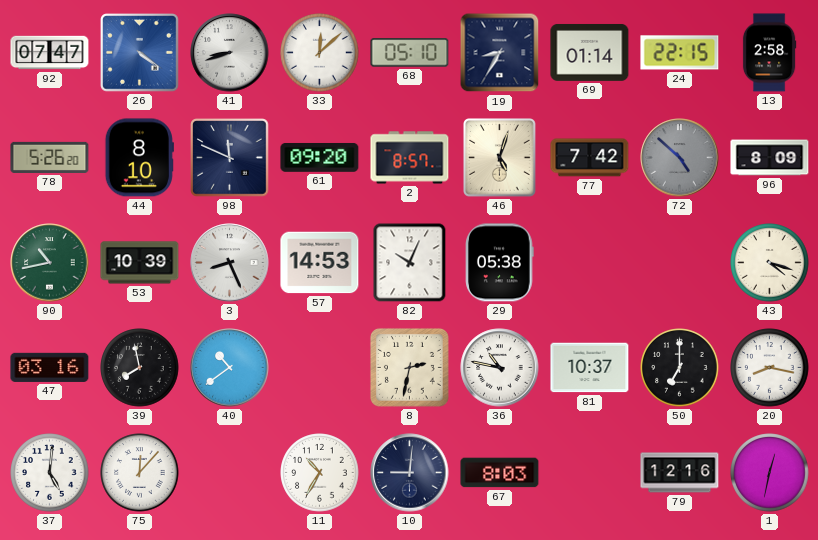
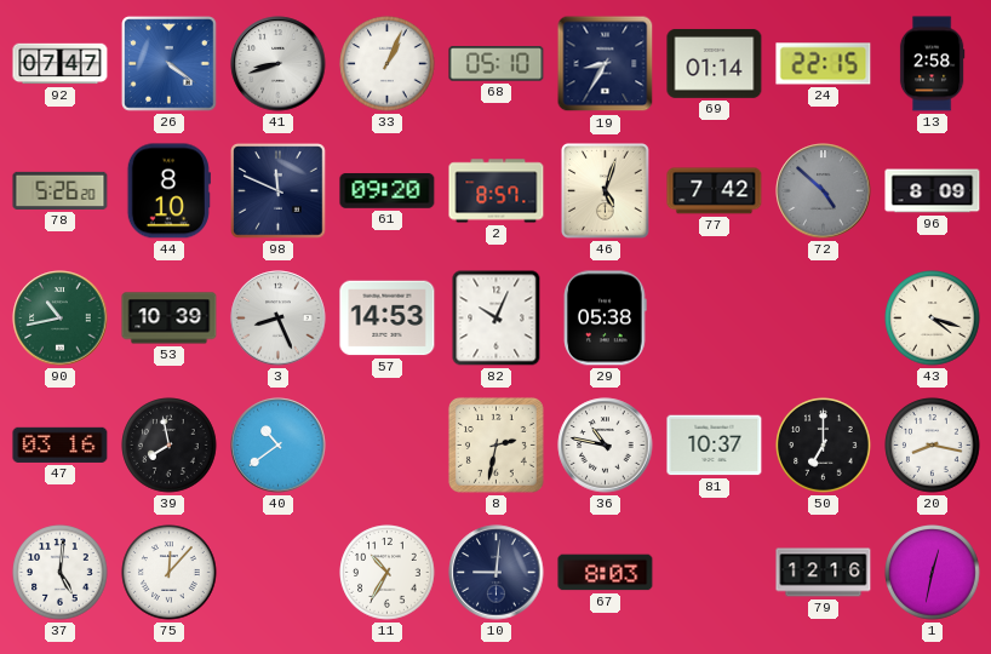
33: 12:08 -> 1:04 (388, 64)
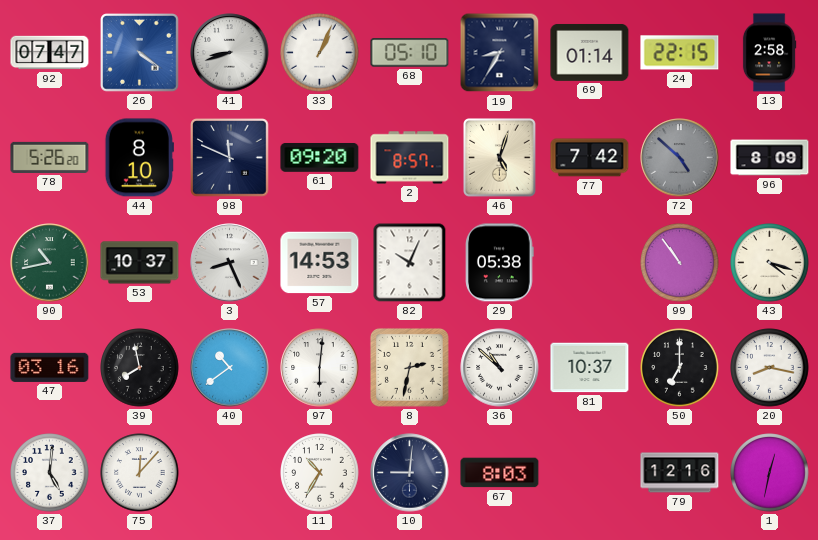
53: 10:39 -> 10:37 (140, 263)
99: none -> 10:54 (680, 263)
97: none -> 6:01 (320, 368)
36: 10:47 -> 10:52 (500, 368)
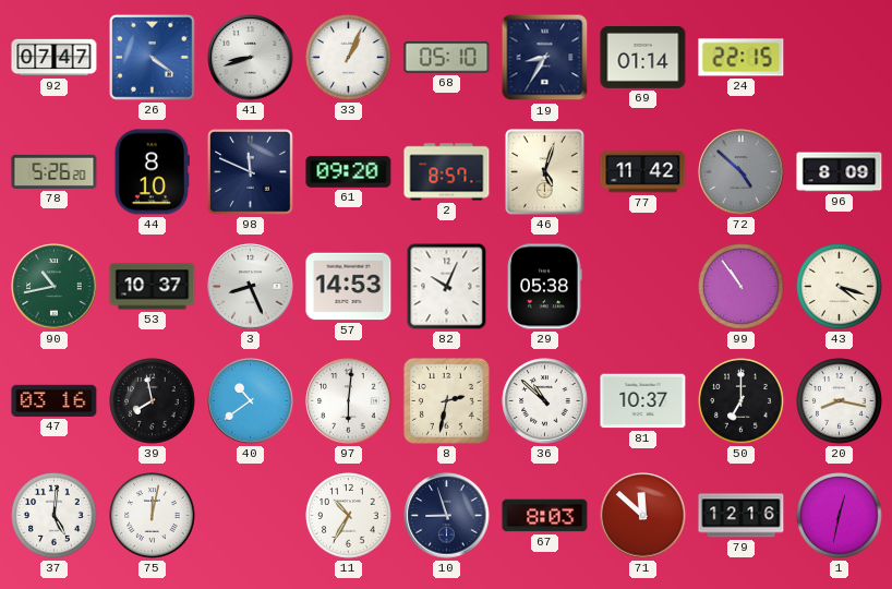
13: 2:58 -> none (769, 53)
77: 7:42 -> 11:42 (643, 172)
75: 12:07 -> 12:02 (153, 516)
10: 9:01 -> 8:57 (447, 516)
71: none -> 11:52 (643, 516)
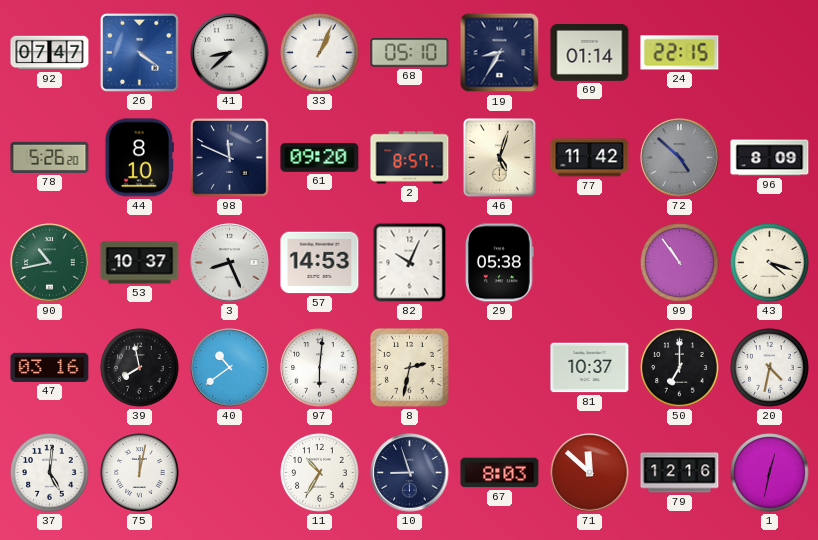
41: 8:42 -> 8:38 (230, 53)
36: 10:52 -> none (545, 401)
20: 8:17 -> 4:32 (770, 368)
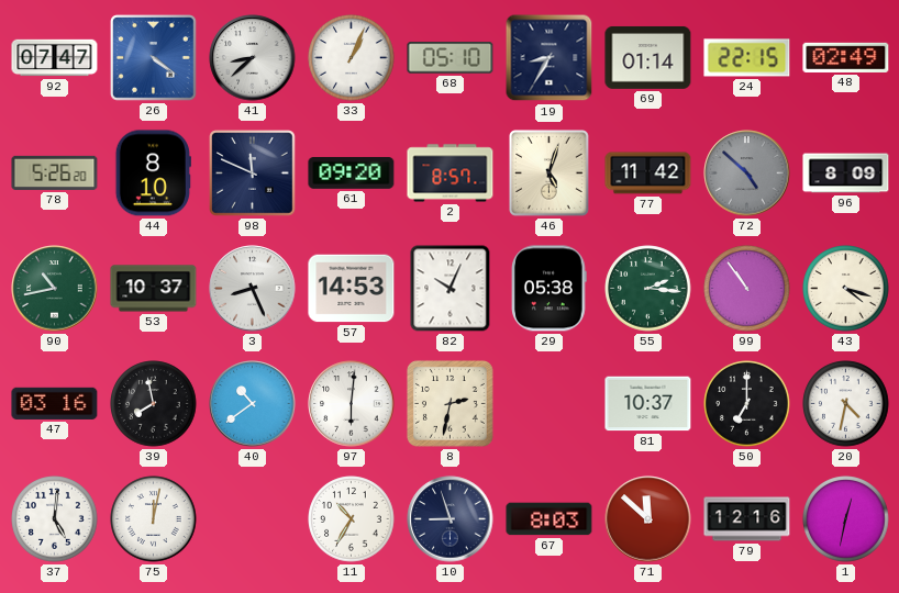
48: none -> 02:49 (846, 57)
55: none -> 2:16 (648, 289)
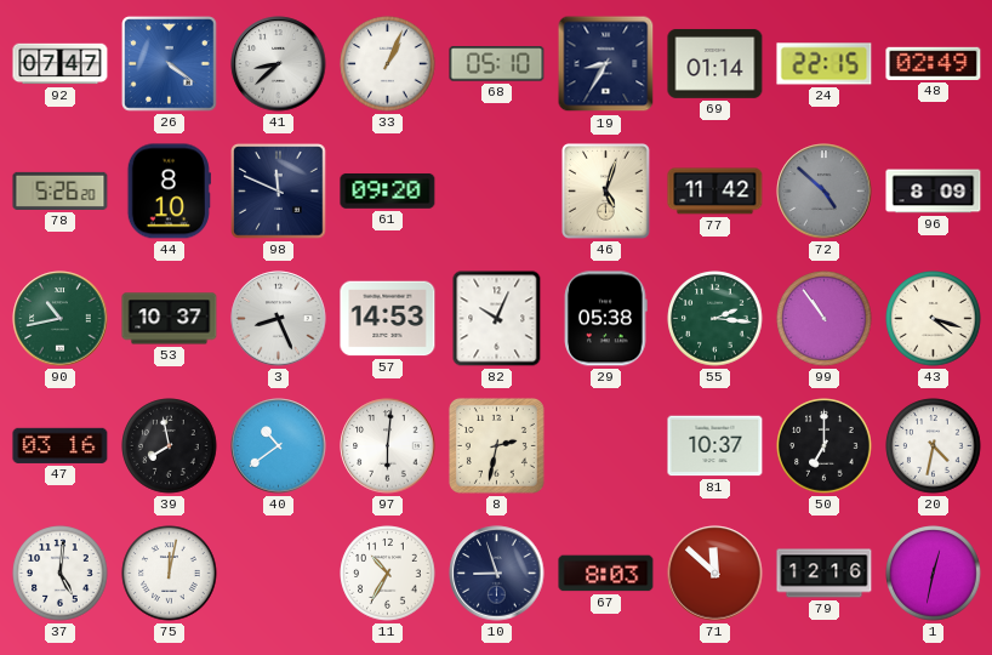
2: 8:57 -> none (451, 174)
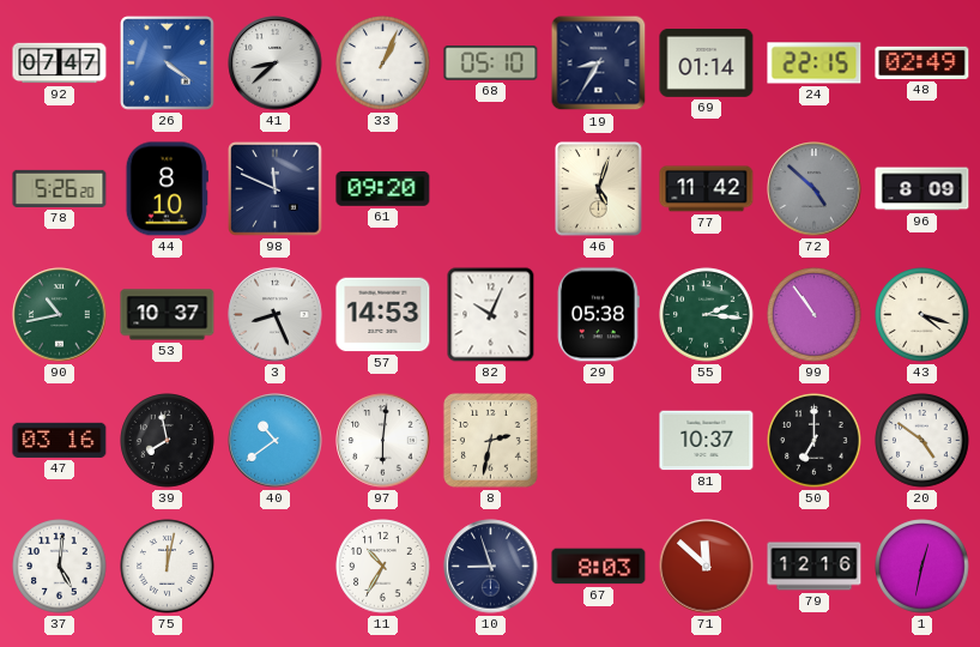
20: 4:32 -> 4:51 (922, 441)
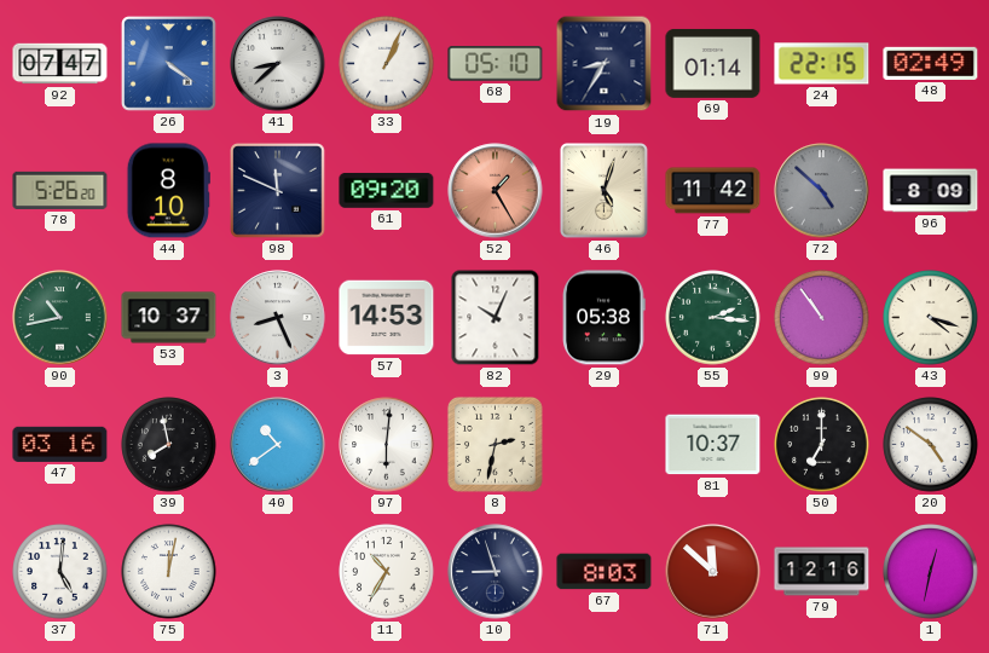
52: none -> 1:25 (496, 191)
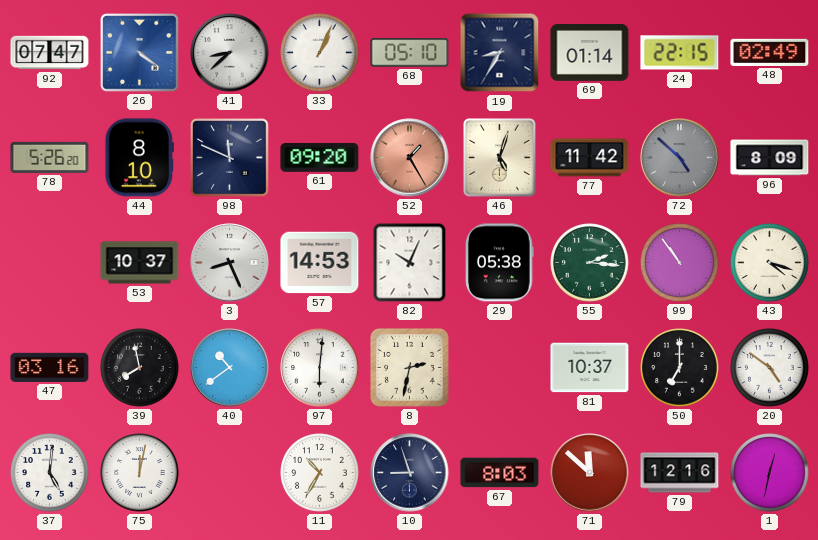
90: 10:43 -> none (60, 318)
